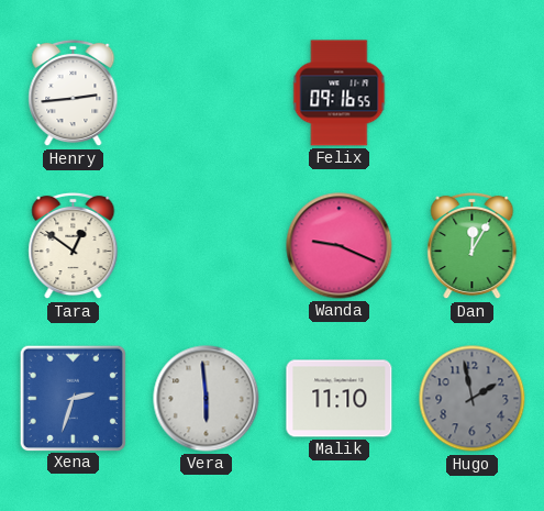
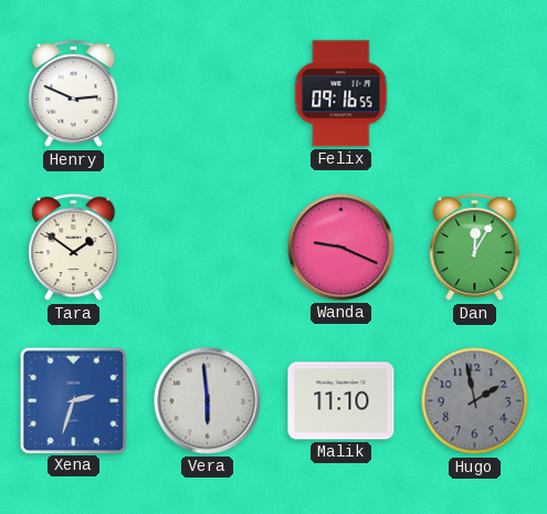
Henry: 2:44 -> 2:49 (74, 94)
Tara: 12:51 -> 1:51 (74, 248)
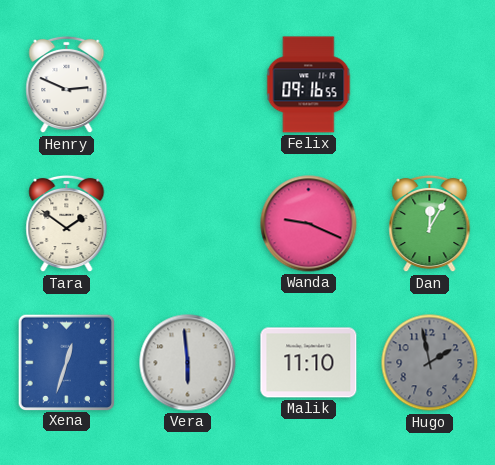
Xena: 2:33 -> 12:33 (66, 362)
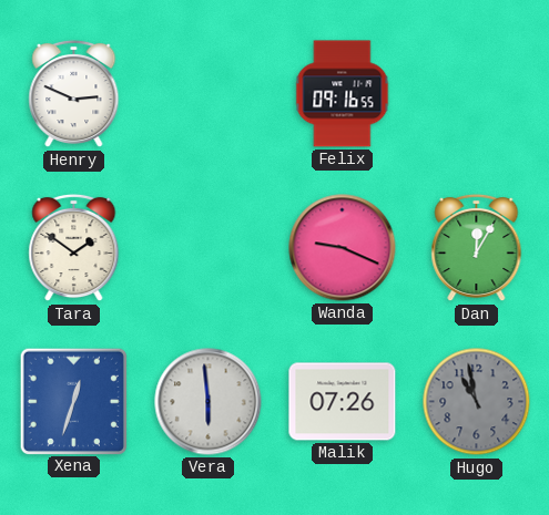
Malik: 11:10 -> 07:26 (343, 402)
Hugo: 1:58 -> 10:58 (477, 402)
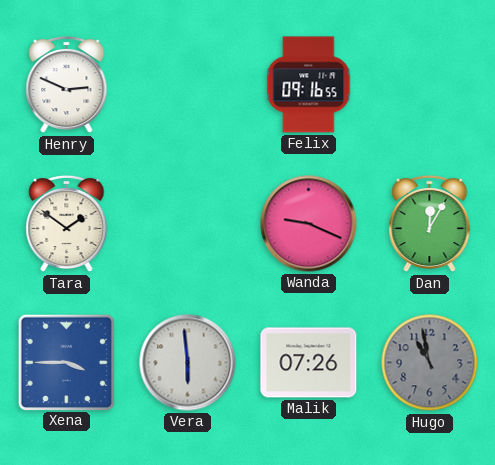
Xena: 12:33 -> 3:45 (66, 362)
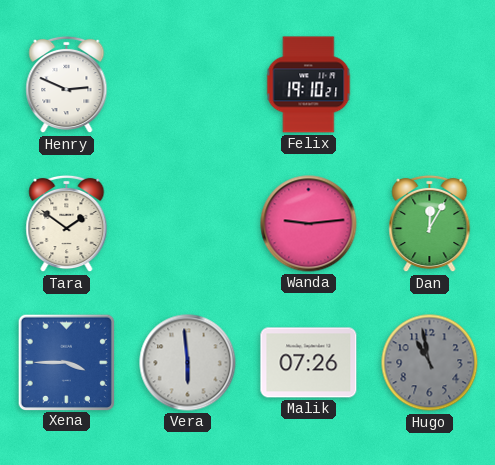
Felix: 09:16 -> 19:10 (309, 85)
Wanda: 9:19 -> 9:14 (309, 224)
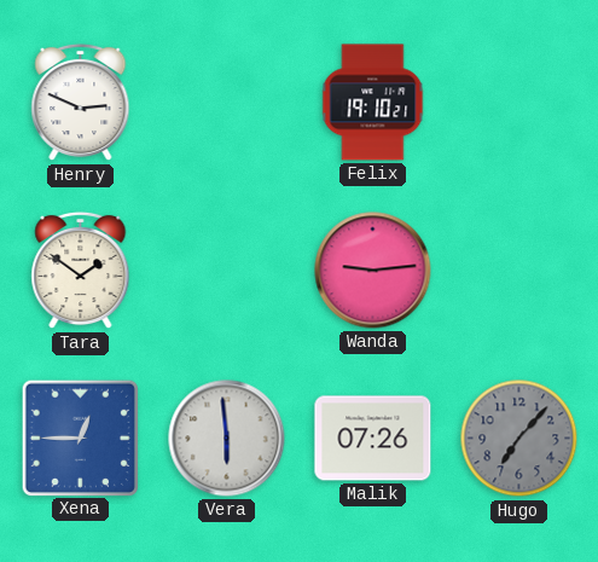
Dan: 12:05 -> none (430, 224)
Xena: 3:45 -> 12:45 (80, 438)
Hugo: 10:58 -> 7:07 (519, 439)
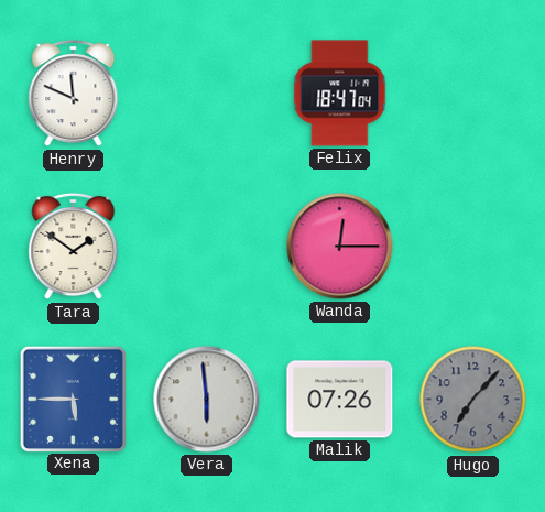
Henry: 2:49 -> 11:49 (74, 94)
Felix: 19:10 -> 18:47 (340, 94)
Wanda: 9:14 -> 12:15 (340, 247)
Xena: 12:45 -> 5:45 (73, 399)
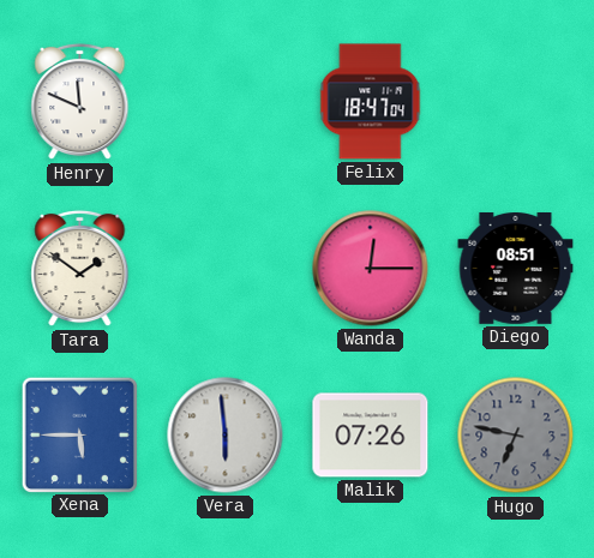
Diego: none -> 08:51 (516, 269)
Hugo: 7:07 -> 6:47 (516, 436)
